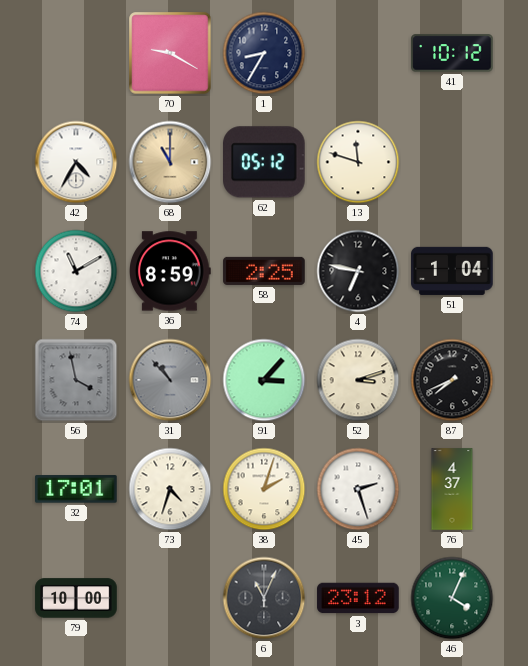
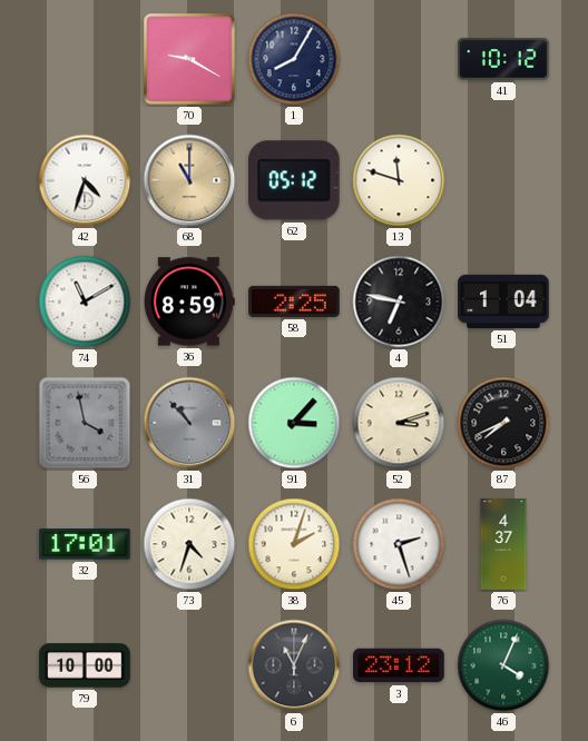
1: 8:35 -> 8:05 (294, 59)
42: 4:35 -> 4:33 (85, 180)
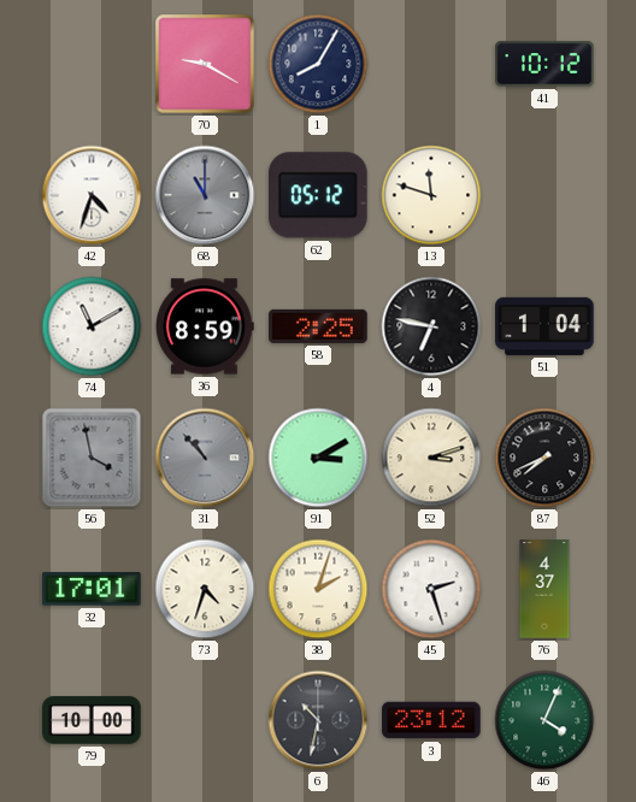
68 dial: champagne -> grey (205, 195)
91: 3:07 -> 3:10 (318, 458)
6: 11:04 -> 10:32 (318, 720)
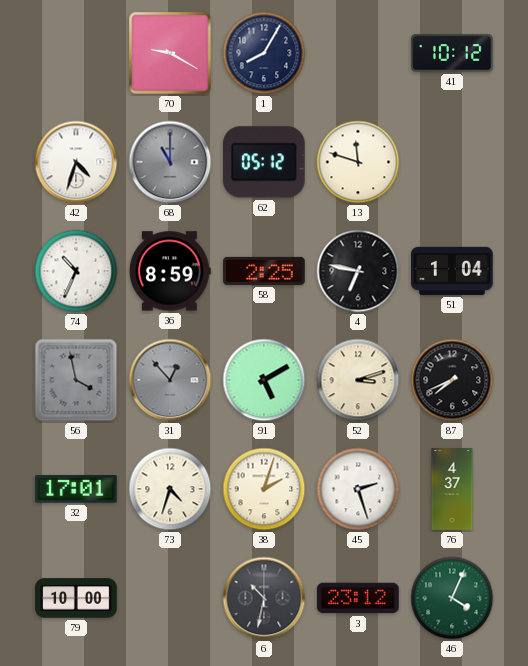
74: 11:10 -> 10:34 (76, 271)
31: 10:53 -> 12:53 (170, 380)
91: 3:10 -> 5:10 (264, 380)
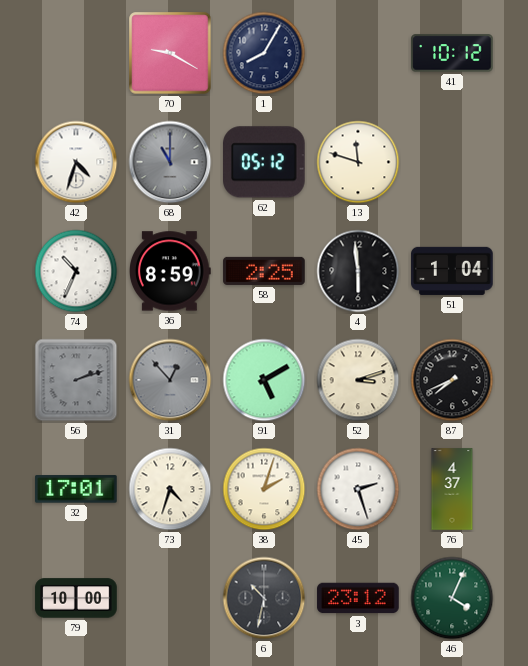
4: 6:47 -> 5:59 (358, 271)
56: 3:58 -> 2:12 (76, 380)
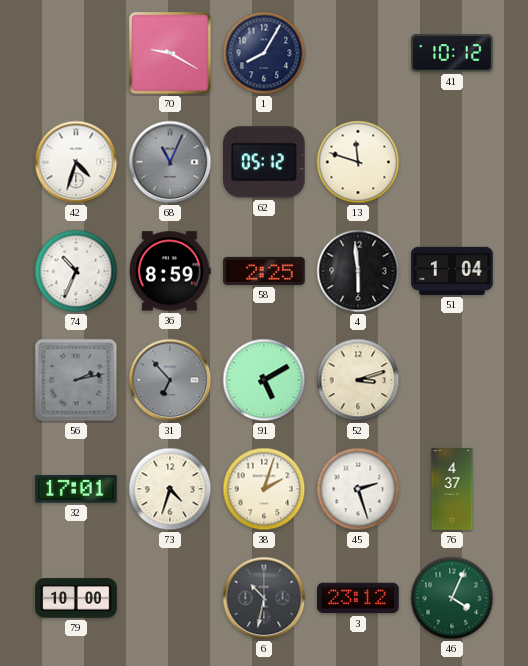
68: 11:00 -> 11:04 (170, 162)
56: 2:12 -> 2:13 (76, 380)
31: 12:53 -> 6:53 (170, 380)
87: 7:41 -> none (452, 380)
